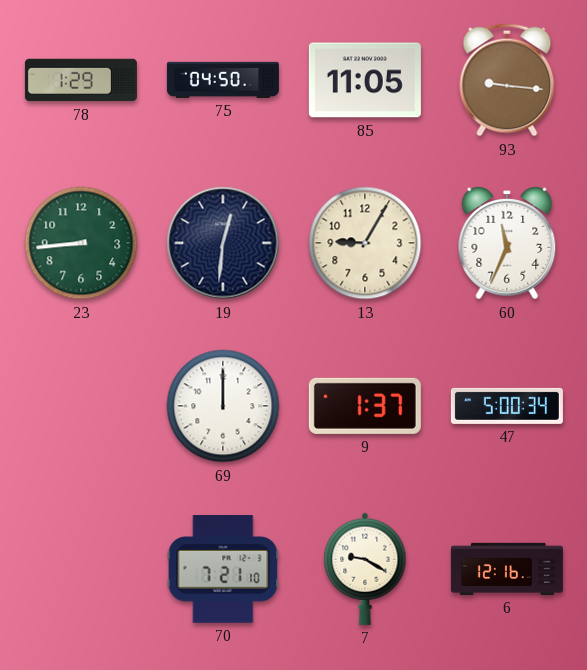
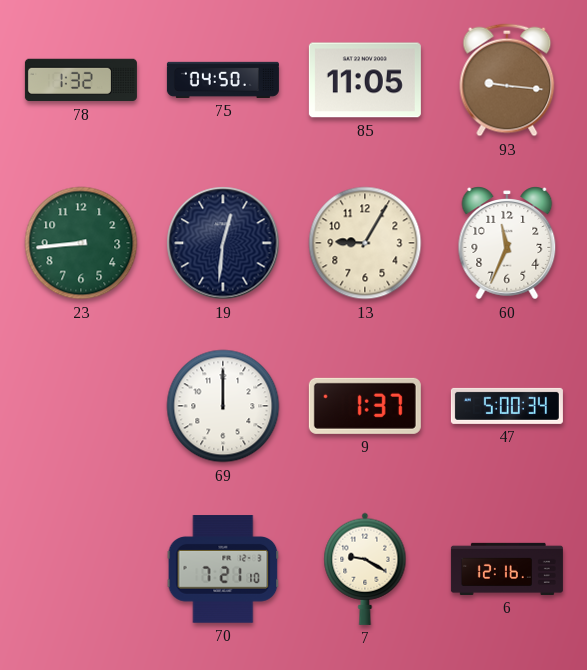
78: 1:29 -> 1:32 (81, 80)
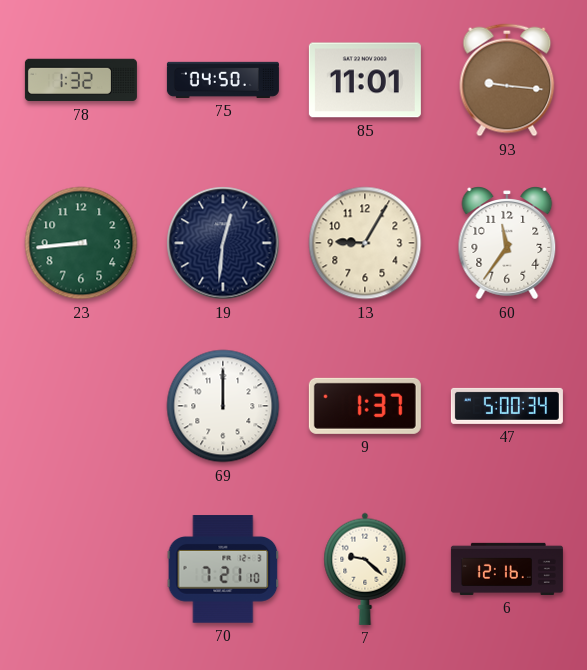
85: 11:05 -> 11:01 (365, 80)
60: 11:34 -> 11:36 (507, 243)
7: 9:20 -> 9:22 (365, 569)
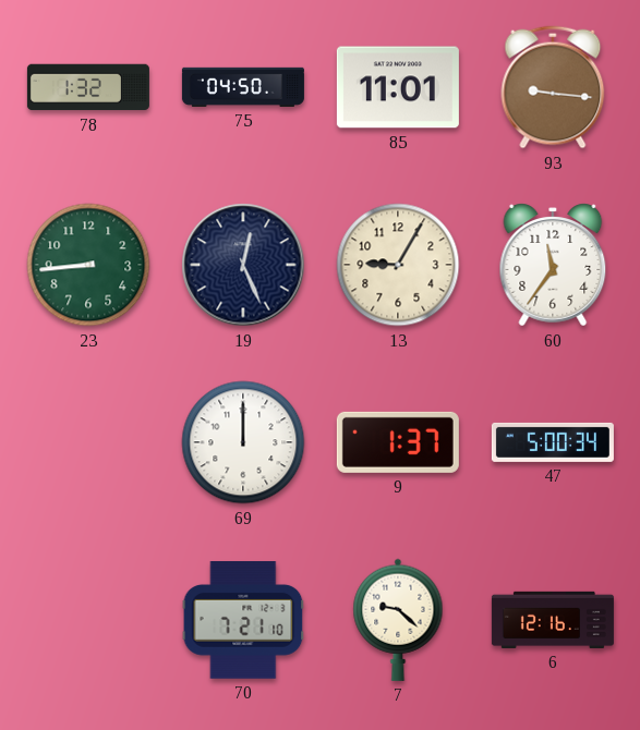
19: 12:31 -> 12:26 (243, 265)
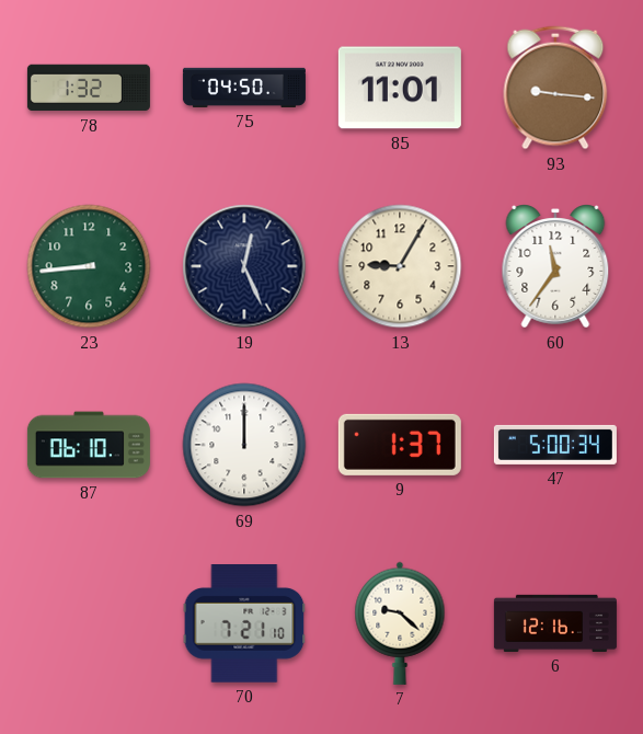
87: none -> 06:10 (89, 445)
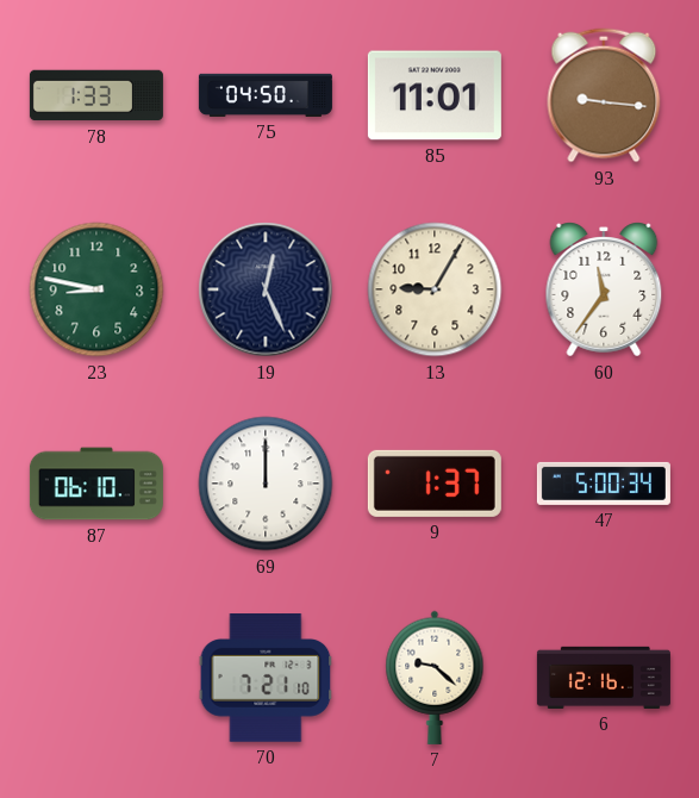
78: 1:32 -> 1:33 (96, 95)
23: 8:44 -> 8:47 (96, 289)
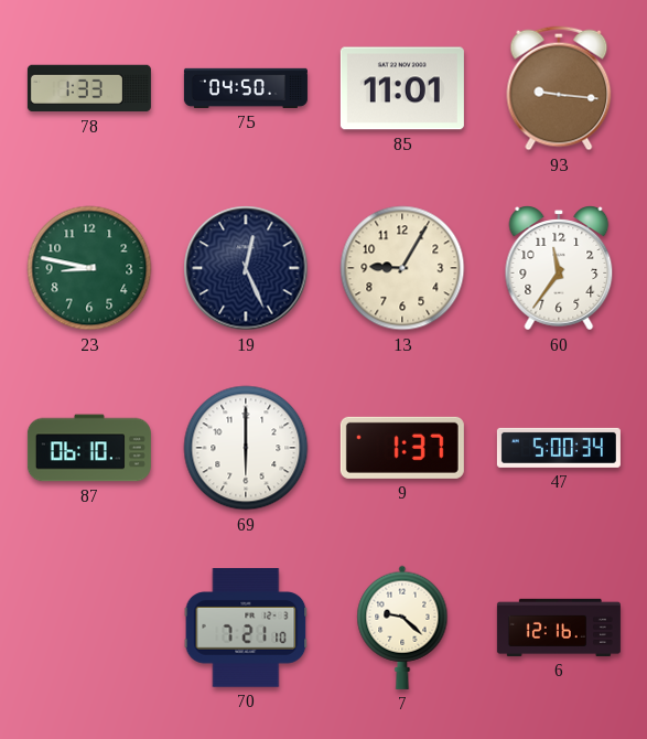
69: 12:00 -> 6:00 (246, 448)
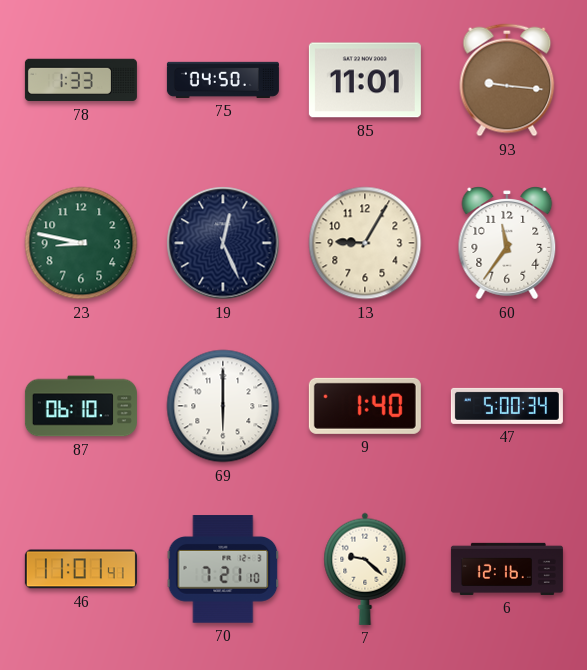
9: 1:37 -> 1:40 (365, 406)
46: none -> 11:01 (81, 569)
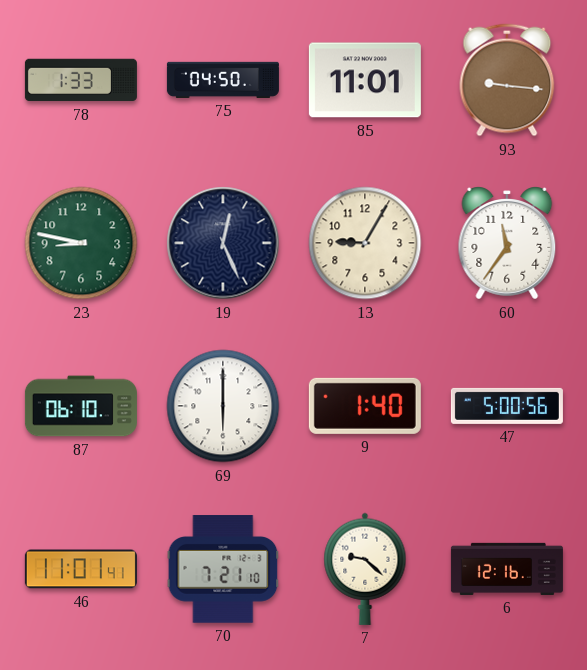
47: 5:00:34 -> 5:00:56 (507, 406)
